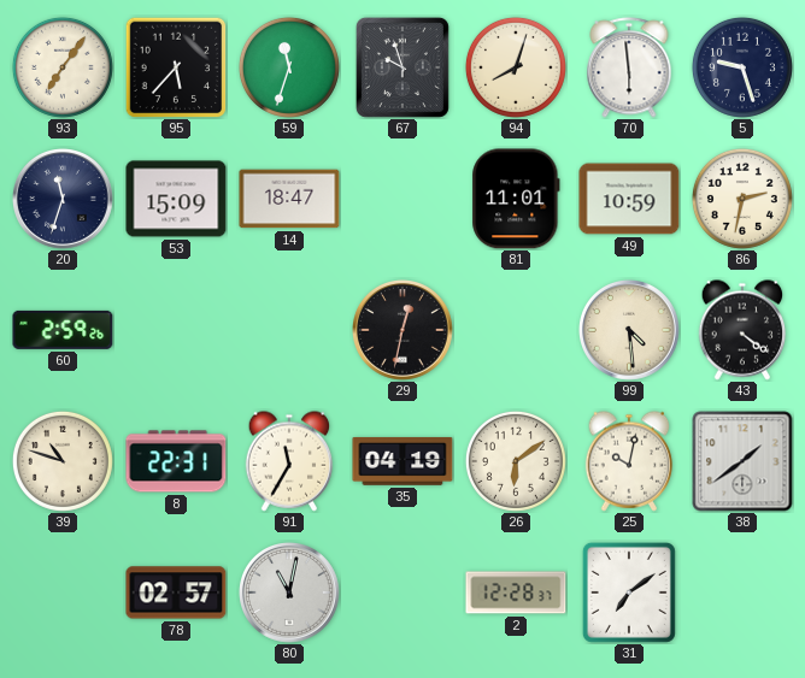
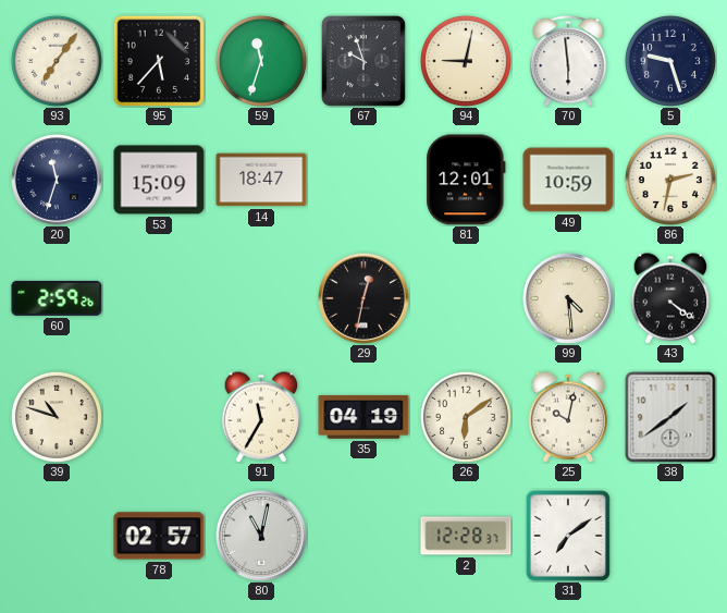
94: 8:03 -> 9:02 (466, 61)
81: 11:01 -> 12:01 (466, 180)
8: 22:31 -> none (176, 461)
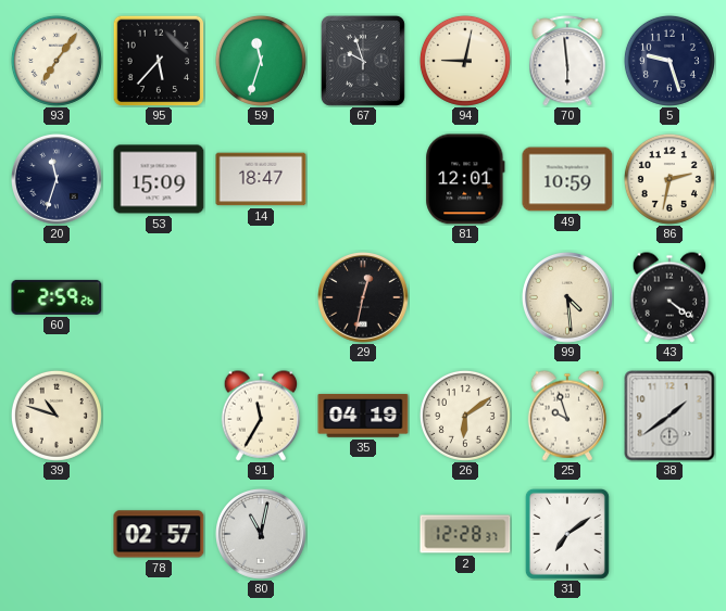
25: 10:02 -> 9:57 (567, 416)
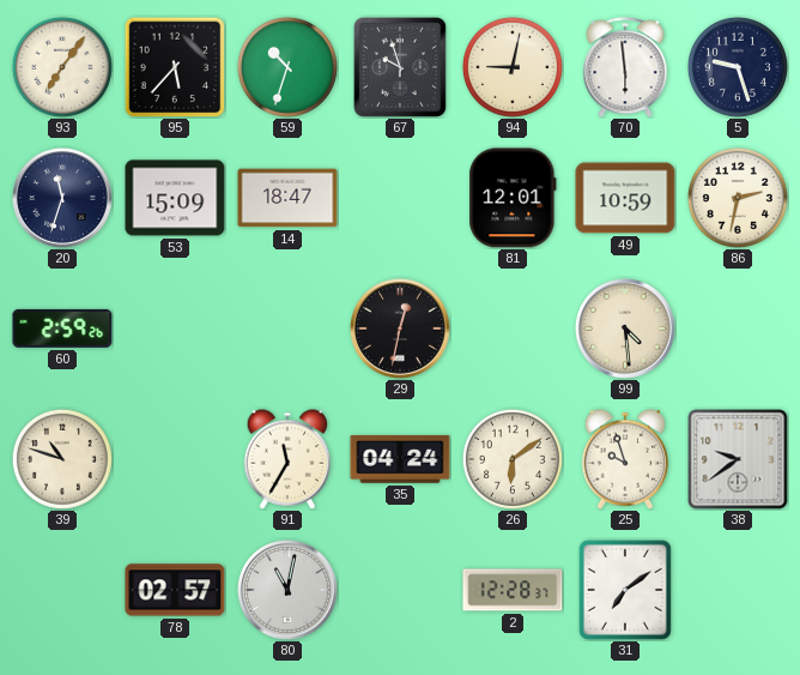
59: 11:33 -> 10:33 (287, 67)
43: 4:21 -> none (669, 297)
35: 04:19 -> 04:24 (400, 459)
38: 1:39 -> 9:39 (738, 459)
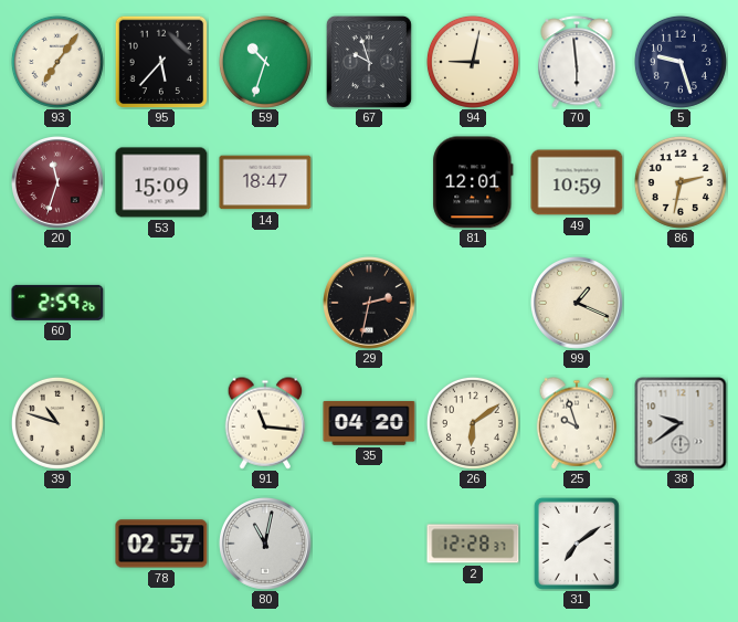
20 dial: navy -> burgundy (59, 183)
29: 12:32 -> 2:32 (370, 304)
99: 4:29 -> 1:19 (578, 304)
91: 11:35 -> 11:16 (265, 423)
35: 04:24 -> 04:20 (369, 423)
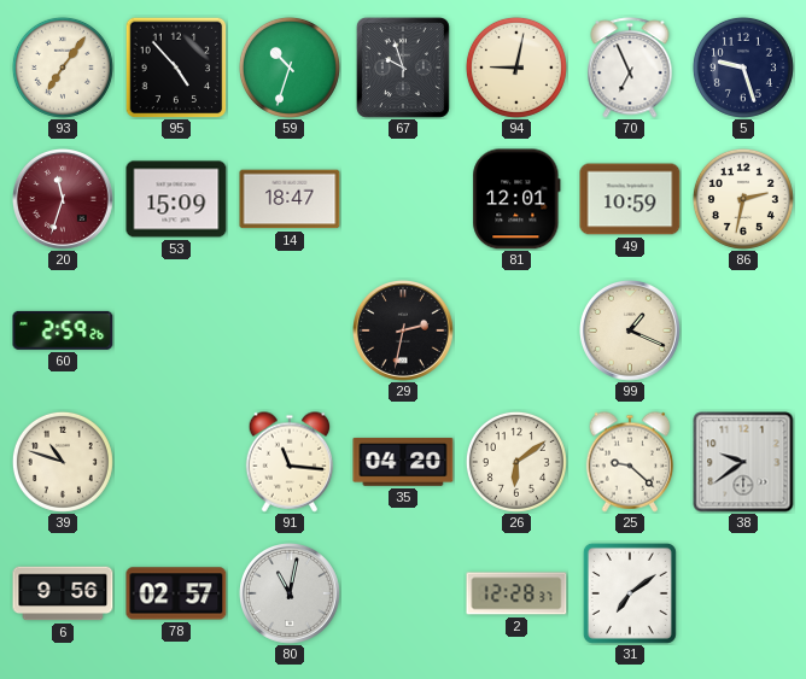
95: 5:37 -> 4:53 (176, 68)
70: 5:59 -> 6:56 (630, 68)
25: 9:57 -> 9:22 (630, 462)
6: none -> 9:56 (63, 593)
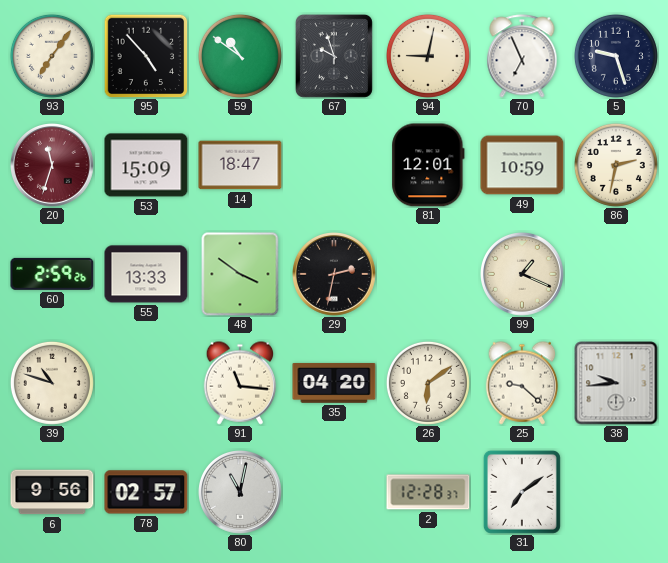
59: 10:33 -> 10:51 (240, 56)
55: none -> 13:33 (146, 274)
48: none -> 3:51 (240, 274)
38: 9:39 -> 9:44 (616, 383)
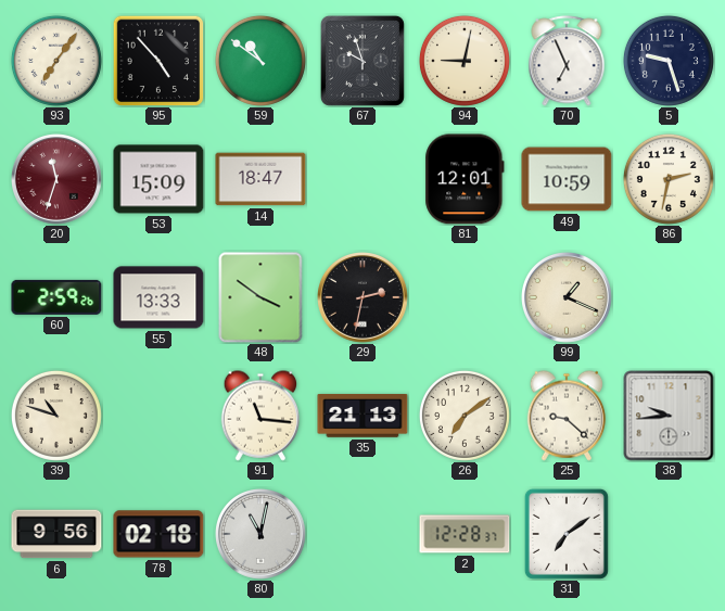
35: 04:20 -> 21:13 (362, 416)
26: 6:09 -> 7:09 (465, 416)
78: 02:57 -> 02:18 (158, 534)
